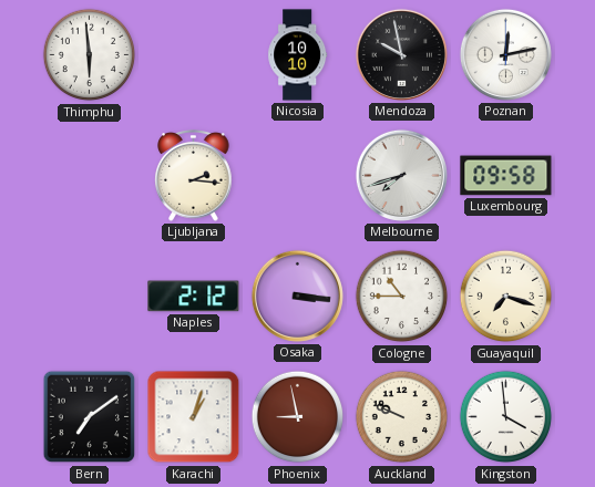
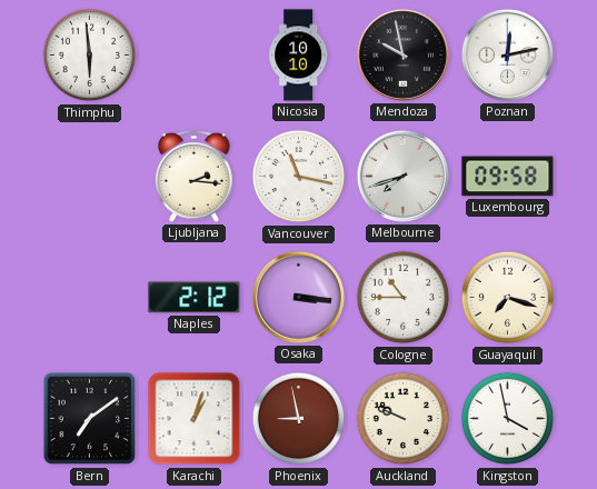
Vancouver: none -> 11:17 (299, 177)
Kingston: 3:59 -> 3:58 (508, 419)
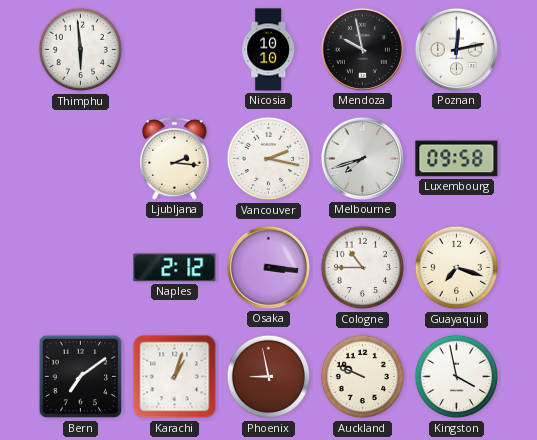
Vancouver: 11:17 -> 2:17 (269, 159)
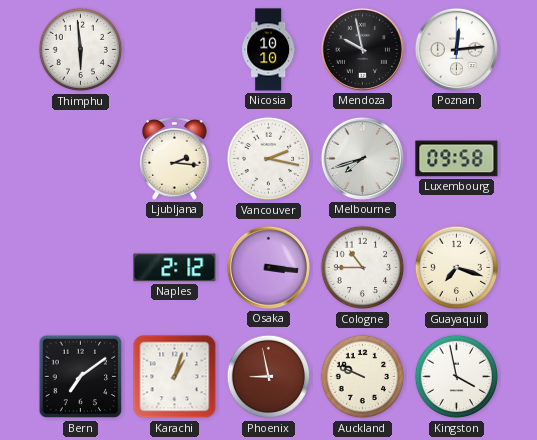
Poznan: 12:13 -> 12:14 (456, 49)
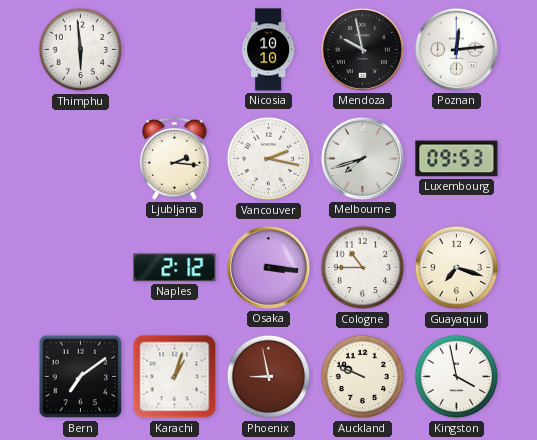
Luxembourg: 09:58 -> 09:53 (457, 159)
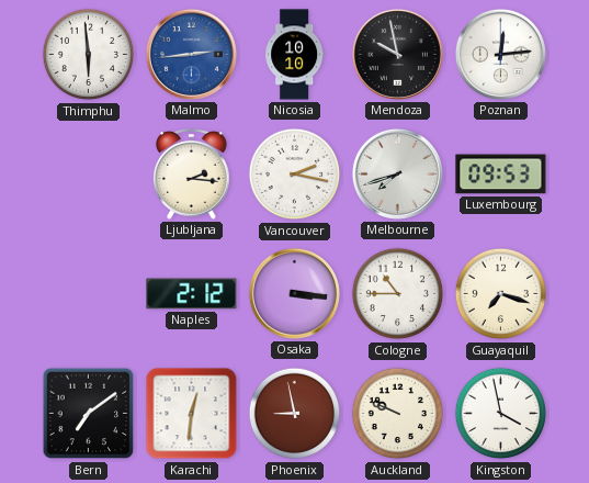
Malmo: none -> 2:44 (191, 54)
Karachi: 1:03 -> 12:31 (192, 414)
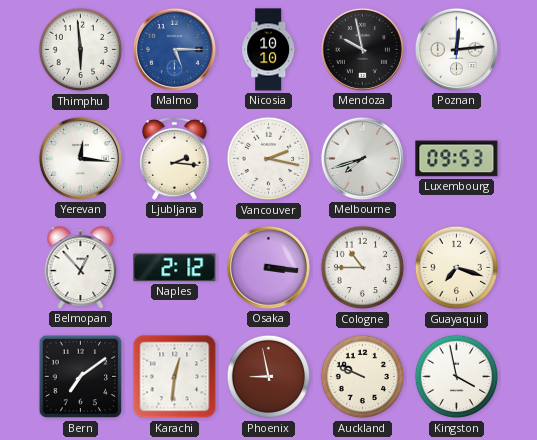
Malmo: 2:44 -> 5:15 (174, 49)
Yerevan: none -> 12:16 (80, 158)
Belmopan: none -> 12:53 (81, 268)
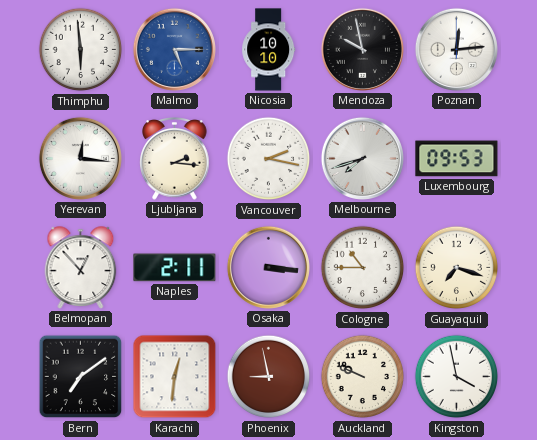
Naples: 2:12 -> 2:11 (175, 268)
